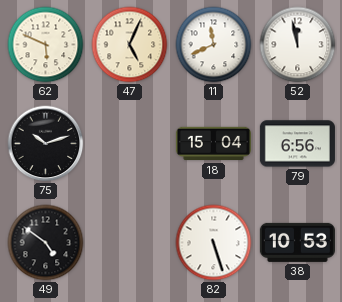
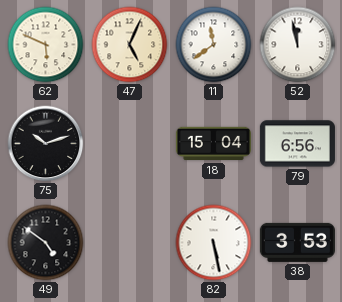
11: 11:41 -> 11:39 (214, 45)
82: 5:27 -> 5:28 (214, 243)
38: 10:53 -> 3:53 (297, 242)
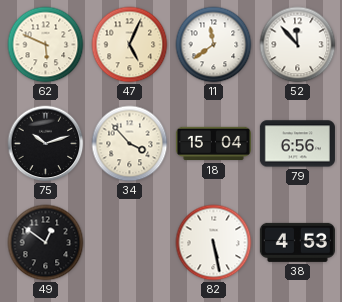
52: 11:58 -> 11:53 (298, 45)
34: none -> 3:53 (130, 144)
49: 4:51 -> 12:51 (46, 243)
38: 3:53 -> 4:53 (297, 242)
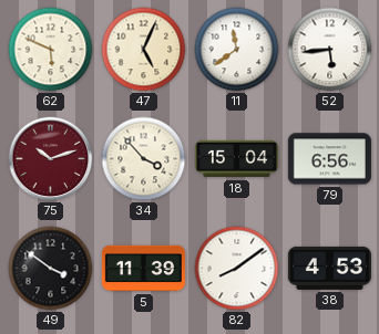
52: 11:53 -> 5:44 (330, 50)
75 dial: black -> burgundy (51, 159)
49: 12:51 -> 3:51 (51, 269)
5: none -> 11:39 (143, 269)
82: 5:28 -> 8:09 (237, 269)
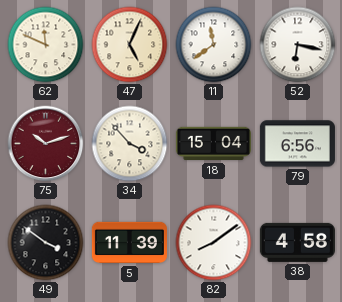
62: 5:49 -> 11:49 (46, 45)
52: 5:44 -> 6:17 (298, 45)
38: 4:53 -> 4:58 (297, 242)
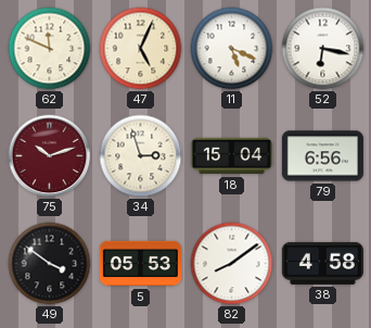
11: 11:39 -> 5:19 (232, 49)
34: 3:53 -> 2:57 (141, 156)
5: 11:39 -> 05:53 (140, 264)
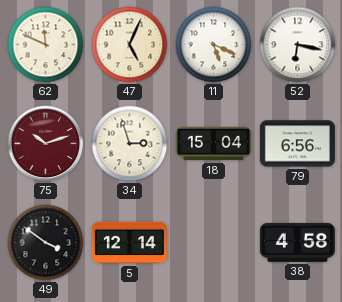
5: 05:53 -> 12:14 (129, 243)
82: 8:09 -> none (232, 264)
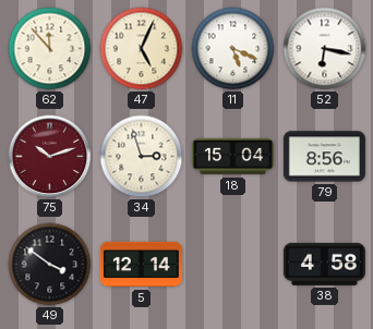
62: 11:49 -> 11:53 (50, 49)
79: 6:56 -> 8:56 (324, 157)
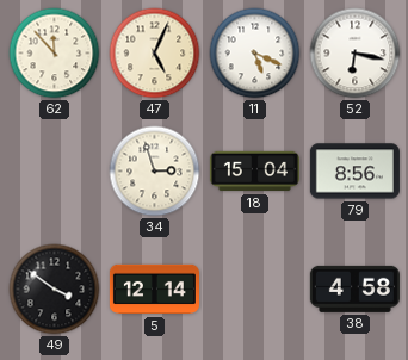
75: 10:12 -> none (50, 157)
